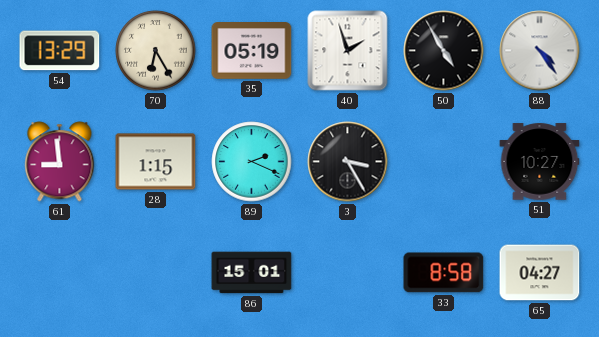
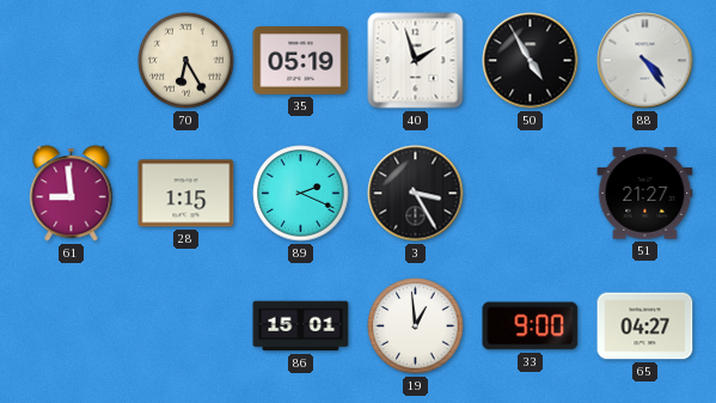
54: 13:29 -> none (60, 51)
51: 10:27 -> 21:27 (645, 194)
19: none -> 12:59 (416, 326)
33: 8:58 -> 9:00 (531, 326)
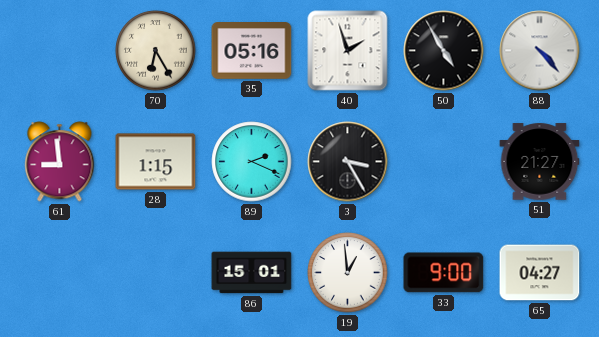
35: 05:19 -> 05:16 (252, 51)
88: 4:24 -> 4:23 (540, 51)
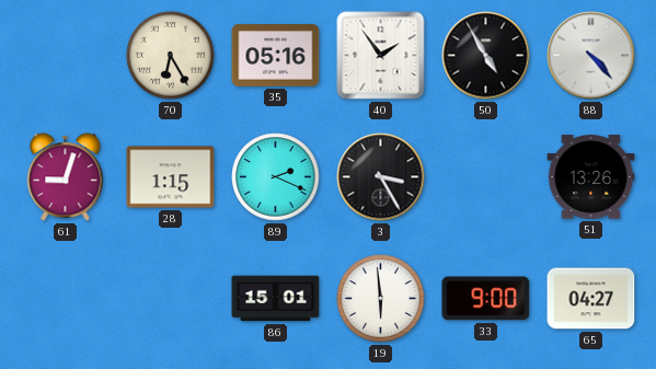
40: 1:57 -> 1:54 (381, 56)
61: 8:59 -> 9:03 (66, 177)
51: 21:27 -> 13:26 (591, 177)
19: 12:59 -> 5:59 (381, 299)
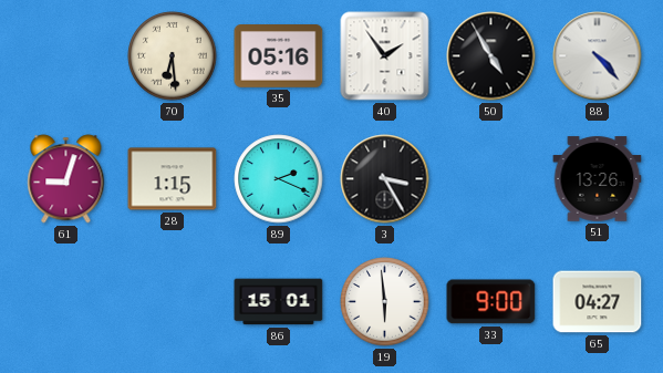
70: 6:25 -> 6:29 (173, 56)
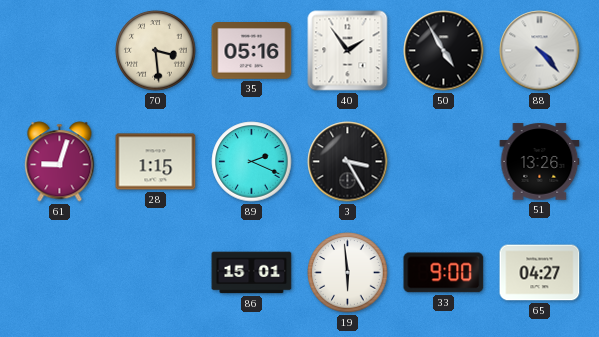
70: 6:29 -> 3:29 (156, 51)
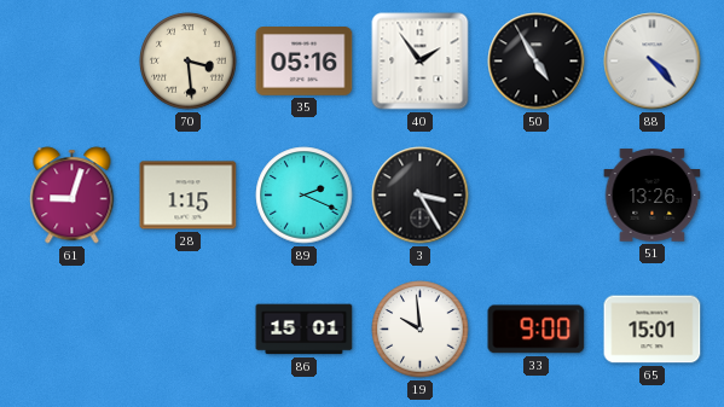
19: 5:59 -> 9:59 (421, 330)
65: 04:27 -> 15:01 (653, 330)
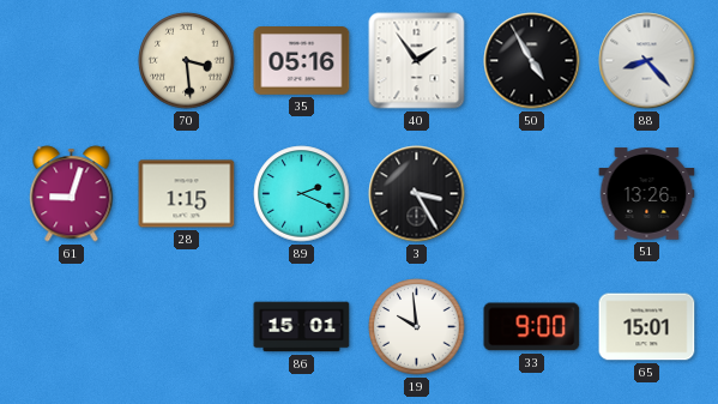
88: 4:23 -> 8:23 (647, 61)
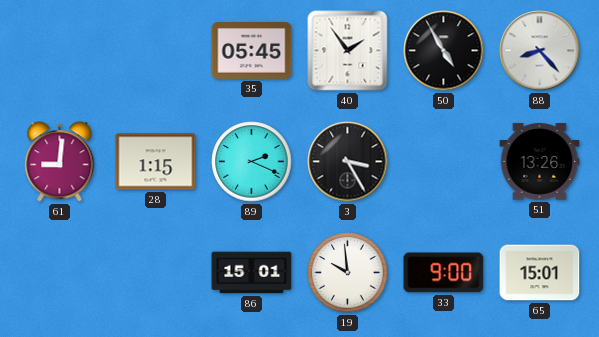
70: 3:29 -> none (187, 61)
35: 05:16 -> 05:45 (252, 51)
61: 9:03 -> 9:01 (60, 162)
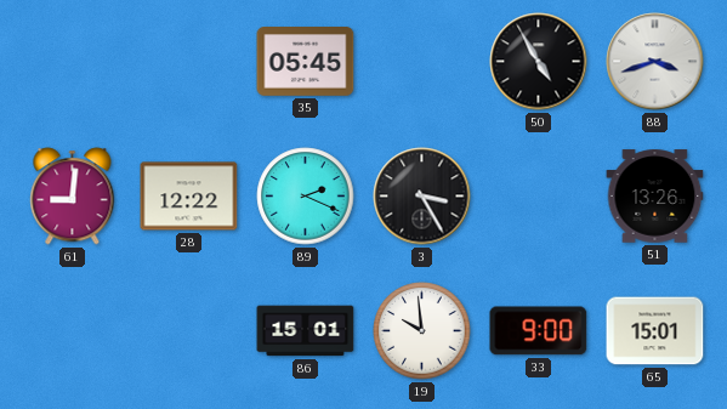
40: 1:54 -> none (348, 51)
88: 8:23 -> 3:42 (655, 62)
28: 1:15 -> 12:22 (189, 197)
